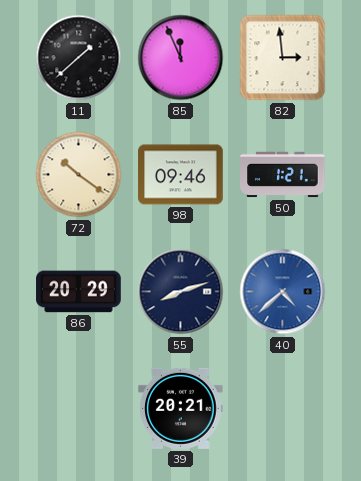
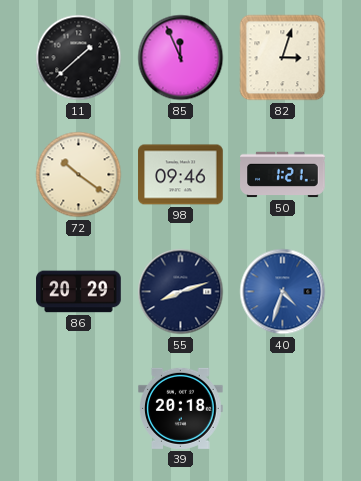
82: 2:59 -> 3:03 (283, 58)
40: 4:38 -> 4:33 (283, 292)
39: 20:21 -> 20:18 (181, 408)
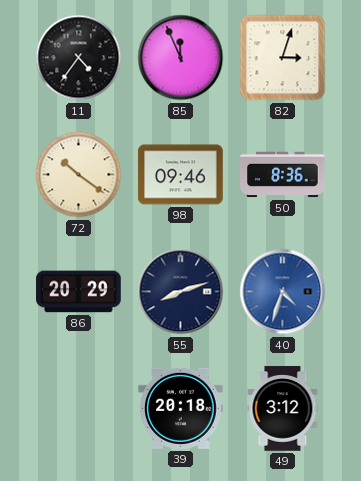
11: 1:38 -> 4:36 (79, 58)
50: 1:21 -> 8:36 (283, 175)
49: none -> 3:12 (283, 409)
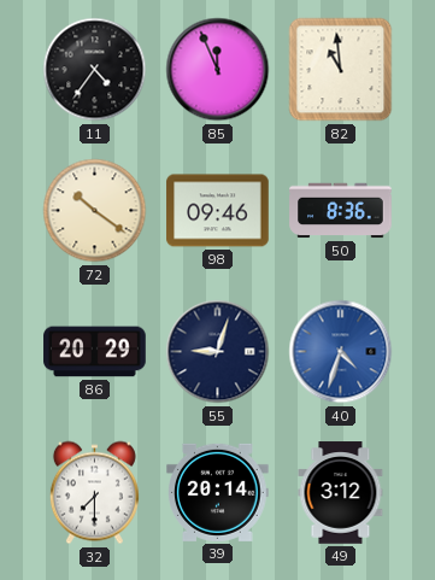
82: 3:03 -> 10:59 (341, 70)
55: 8:12 -> 9:03 (218, 352)
32: none -> 7:30 (94, 493)
39: 20:18 -> 20:14 (218, 492)
